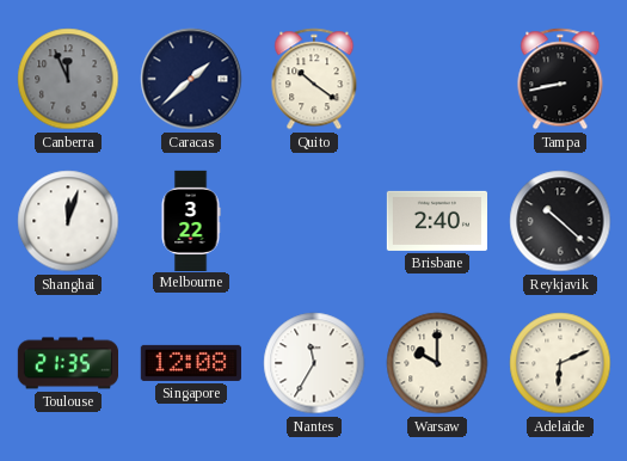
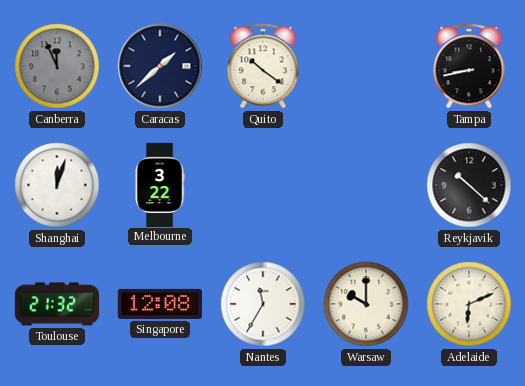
Brisbane: 2:40 -> none (436, 221)
Toulouse: 21:35 -> 21:32 (56, 304)
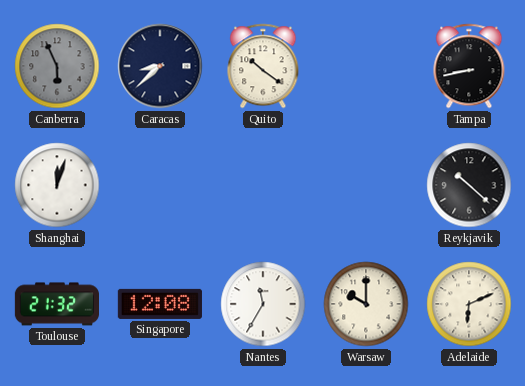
Canberra: 11:56 -> 5:56 (57, 66)
Caracas: 1:38 -> 8:38 (160, 66)
Melbourne: 3:22 -> none (160, 184)
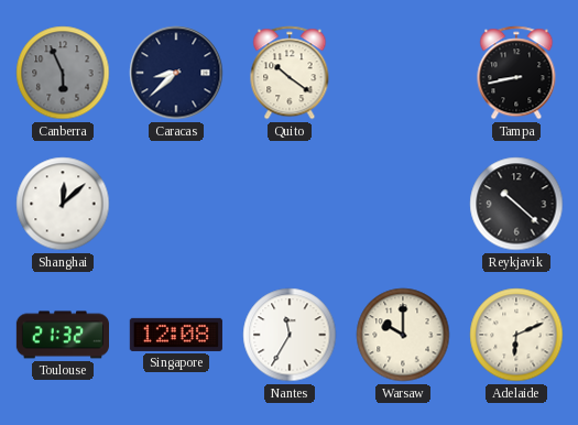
Shanghai: 12:03 -> 12:08 (63, 204)
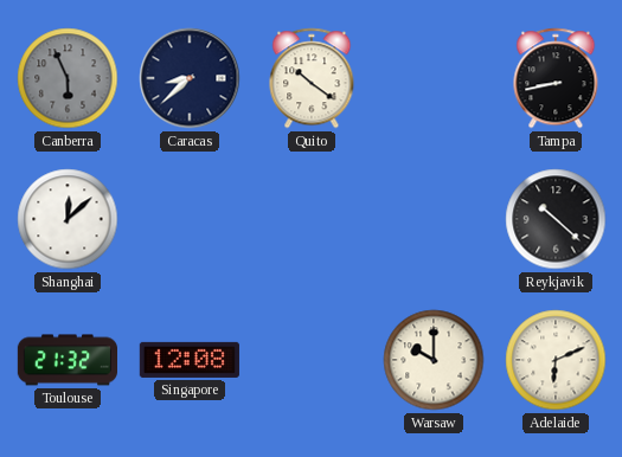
Nantes: 11:35 -> none (290, 335)
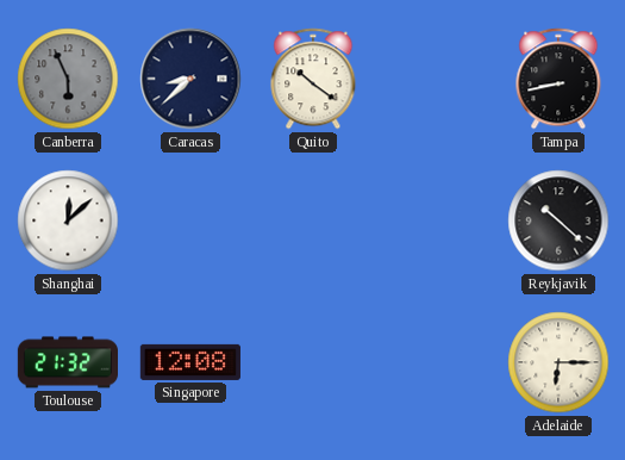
Warsaw: 10:00 -> none (434, 360)
Adelaide: 6:11 -> 6:15 (558, 362)
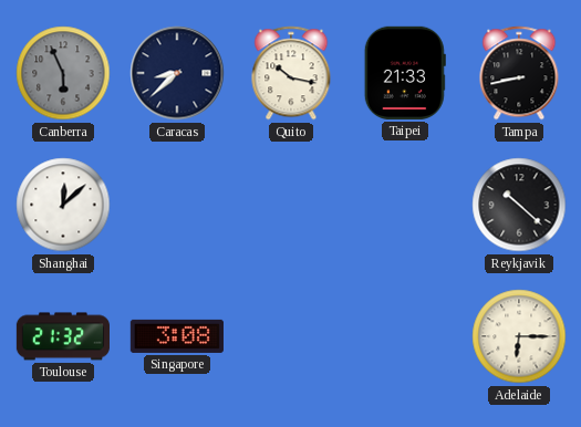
Quito: 10:21 -> 10:17 (291, 73)
Taipei: none -> 21:33 (405, 73)
Singapore: 12:08 -> 3:08 (177, 336)
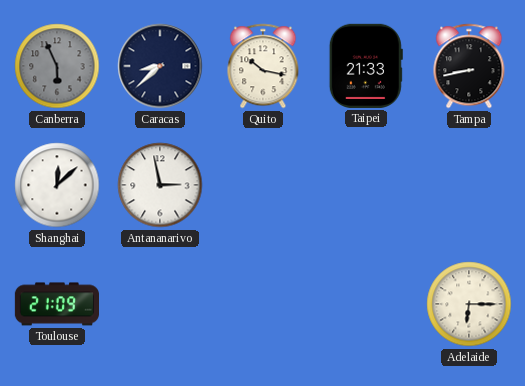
Antananarivo: none -> 2:58 (160, 185)
Reykjavik: 10:22 -> none (519, 205)
Toulouse: 21:32 -> 21:09 (56, 304)
Singapore: 3:08 -> none (177, 336)
